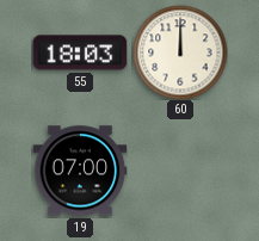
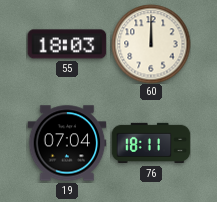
19: 07:00 -> 07:04 (67, 143)
76: none -> 18:11 (151, 143)
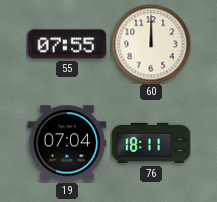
55: 18:03 -> 07:55 (67, 44)
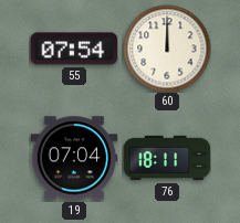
55: 07:55 -> 07:54 (74, 49)
